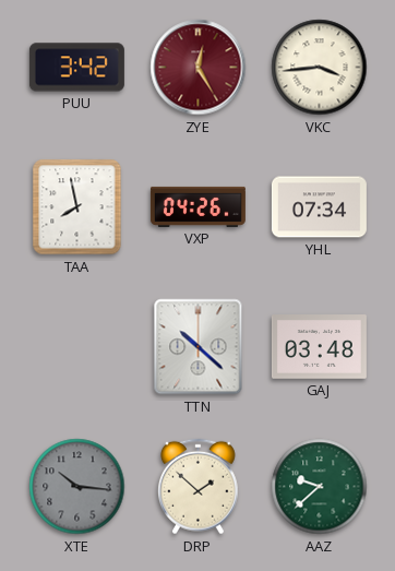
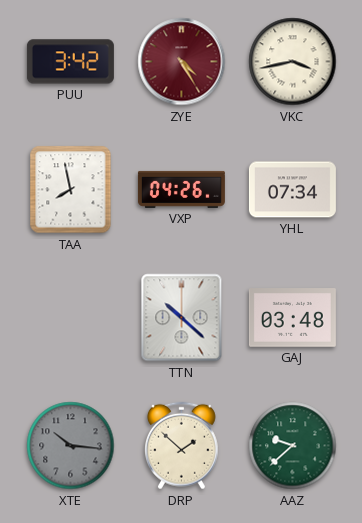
ZYE: 12:25 -> 4:25 (182, 62)
VKC: 3:44 -> 3:43 (293, 62)
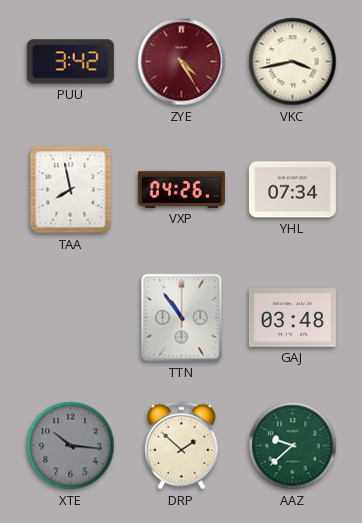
TTN: 10:22 -> 10:54 (182, 318)
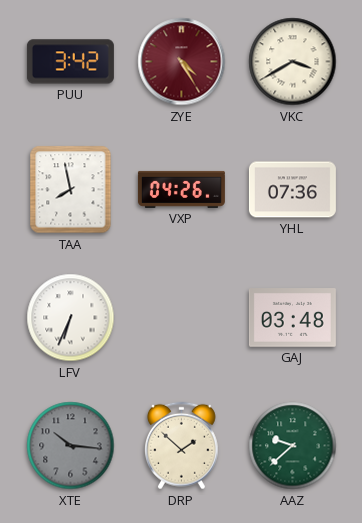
VKC: 3:43 -> 3:40 (293, 62)
YHL: 07:34 -> 07:36 (292, 190)
LFV: none -> 6:34 (71, 318)
TTN: 10:54 -> none (182, 318)
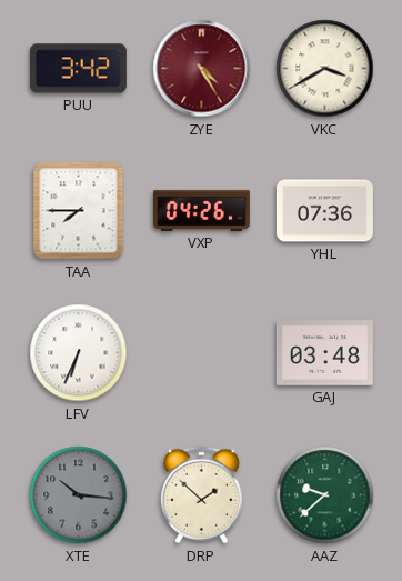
TAA: 7:58 -> 7:45 (79, 211)
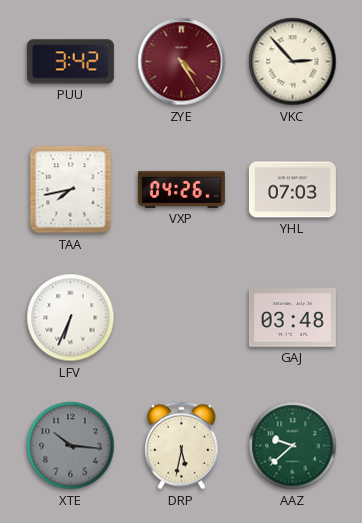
VKC: 3:40 -> 2:53 (293, 62)
TAA: 7:45 -> 7:43 (71, 190)
YHL: 07:36 -> 07:03 (292, 190)
DRP: 1:52 -> 5:32 (181, 446)
